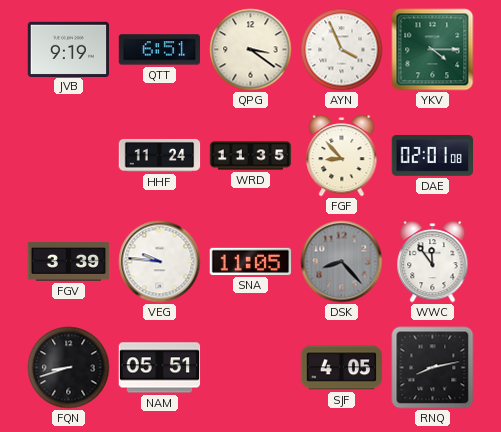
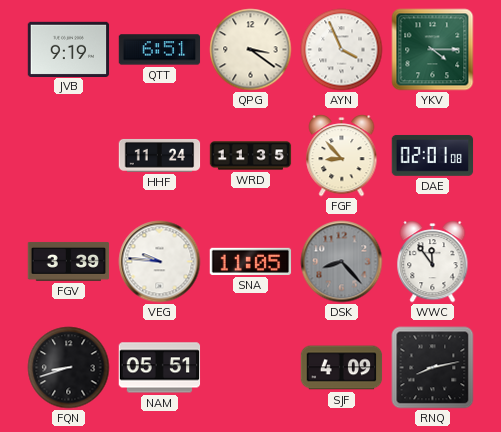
SJF: 4:05 -> 4:09 (342, 368)
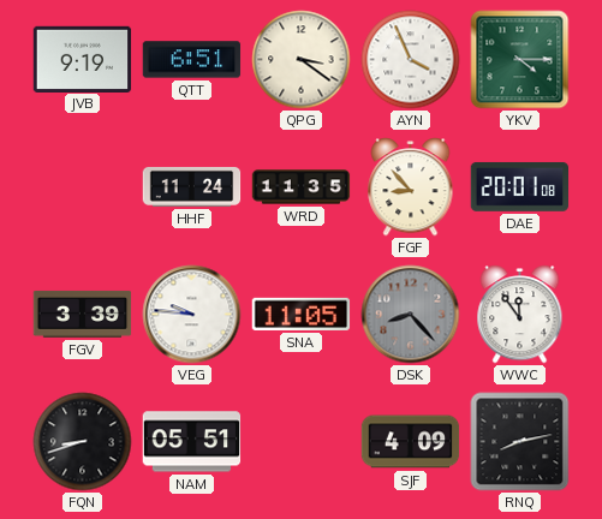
DAE: 02:01 -> 20:01 (520, 186)
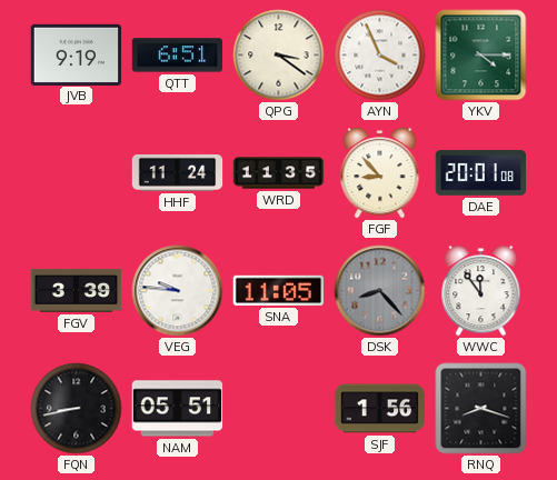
FQN: 8:42 -> 8:43 (77, 409)
SJF: 4:09 -> 1:56 (380, 409)
RNQ: 8:13 -> 8:18 (481, 409)
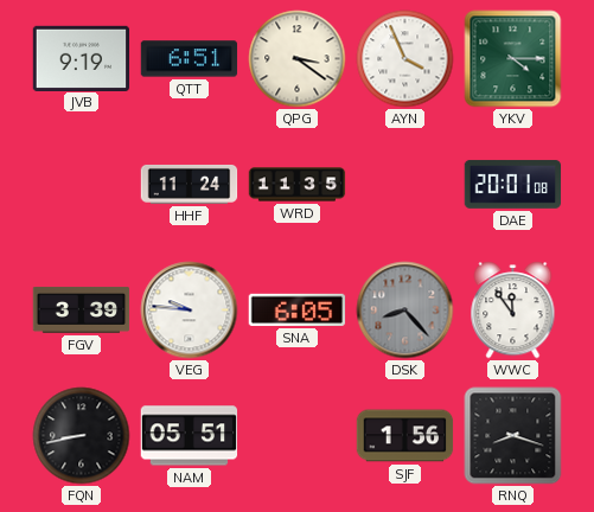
FGF: 8:53 -> none (380, 173)
SNA: 11:05 -> 6:05 (298, 309)
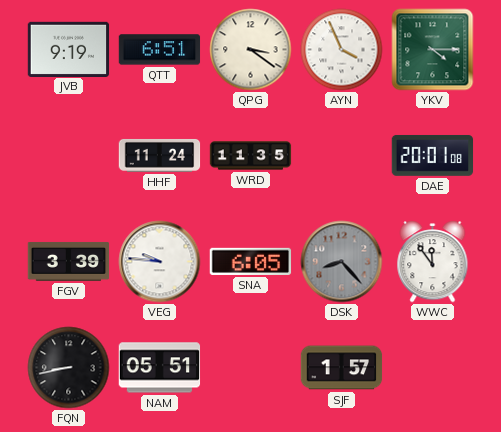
SJF: 1:56 -> 1:57 (342, 368)
RNQ: 8:18 -> none (513, 436)
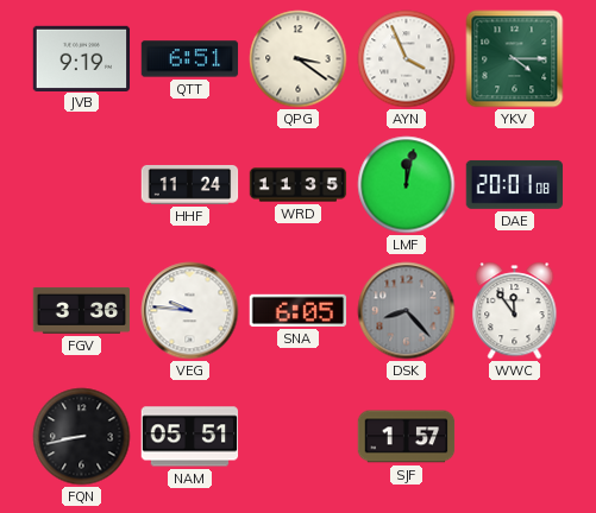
LMF: none -> 12:02 (407, 185)
FGV: 3:39 -> 3:36 (82, 310)
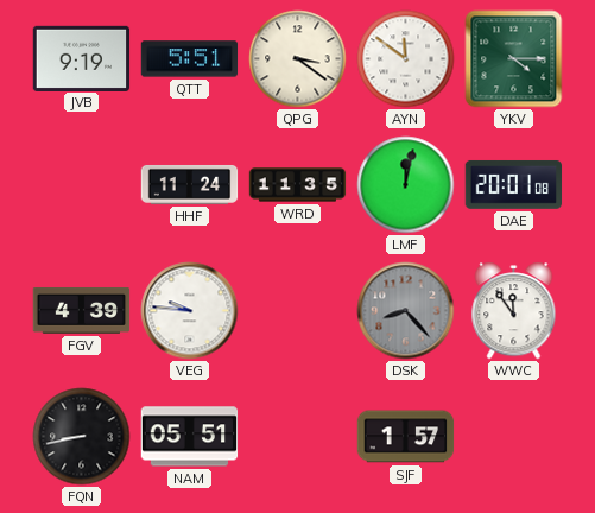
QTT: 6:51 -> 5:51 (190, 59)
AYN: 3:56 -> 11:51 (406, 59)
FGV: 3:36 -> 4:39 (82, 310)
SNA: 6:05 -> none (299, 310)
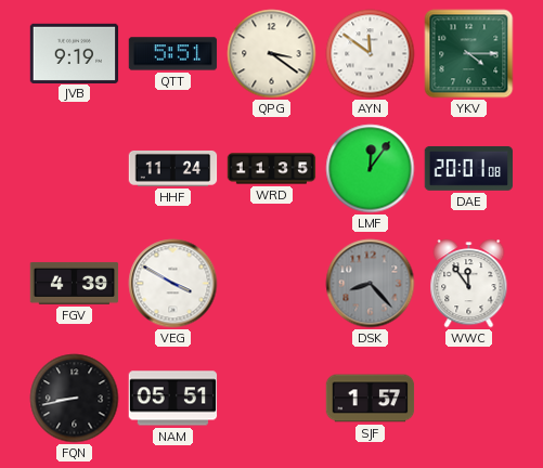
LMF: 12:02 -> 12:06 (371, 169)
VEG: 9:46 -> 3:50 (173, 284)
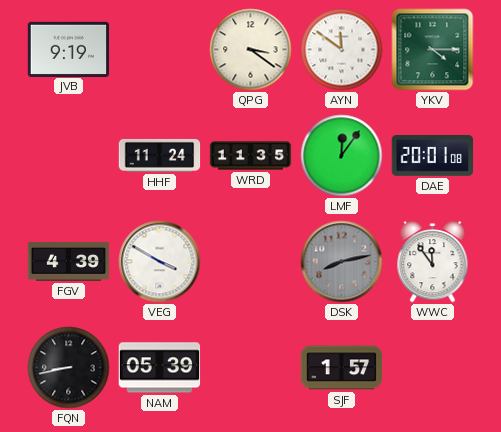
QTT: 5:51 -> none (173, 54)
DSK: 8:23 -> 8:13 (342, 262)
NAM: 05:51 -> 05:39 (160, 368)
